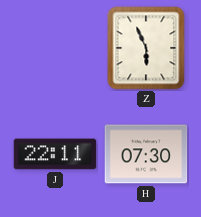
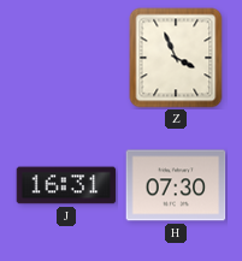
Z: 5:56 -> 3:56 (176, 58)
J: 22:11 -> 16:31 (66, 185)
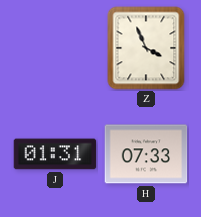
J: 16:31 -> 01:31 (55, 154)
H: 07:30 -> 07:33 (146, 154)
